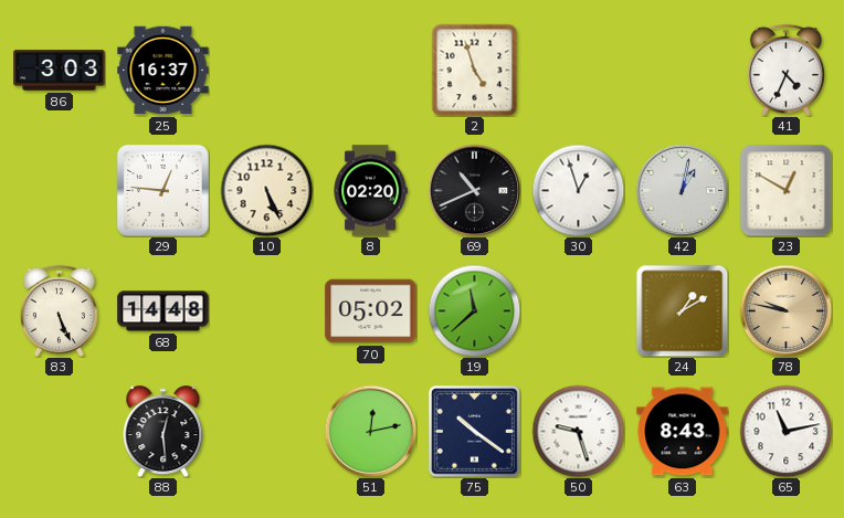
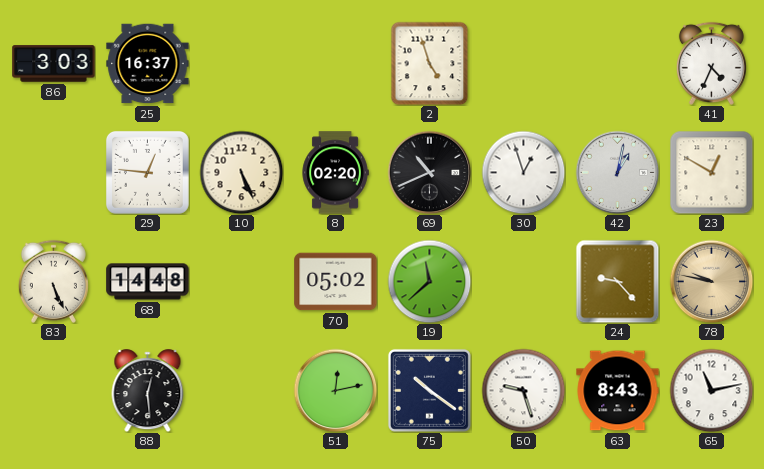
24: 1:10 -> 9:23 (617, 281)
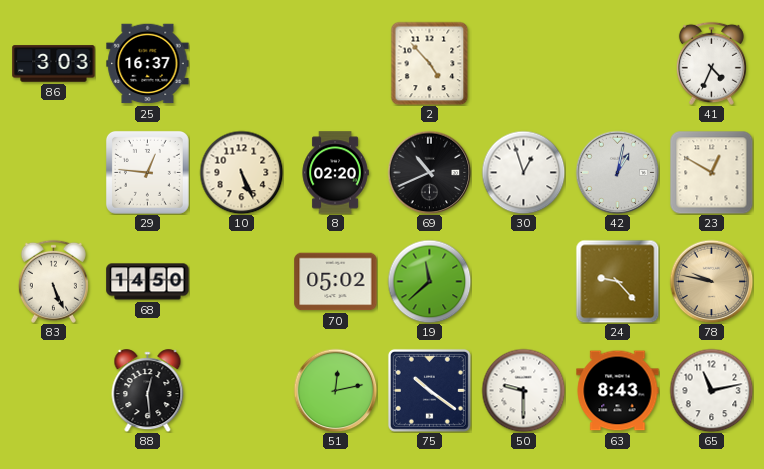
2: 4:57 -> 4:53 (430, 63)
68: 14:48 -> 14:50 (148, 282)
50: 9:27 -> 9:30 (523, 390)
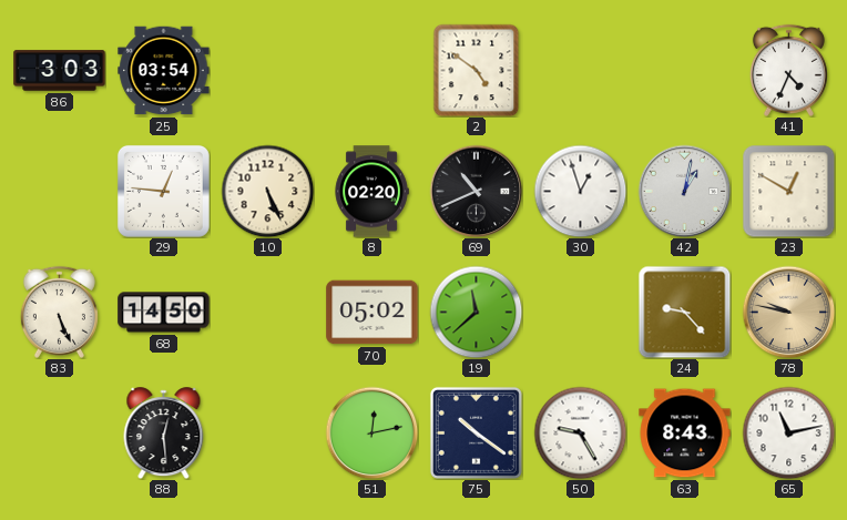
25: 16:37 -> 03:54 (164, 71)
2: 4:53 -> 4:51 (477, 70)
50: 9:30 -> 9:25 (580, 432)
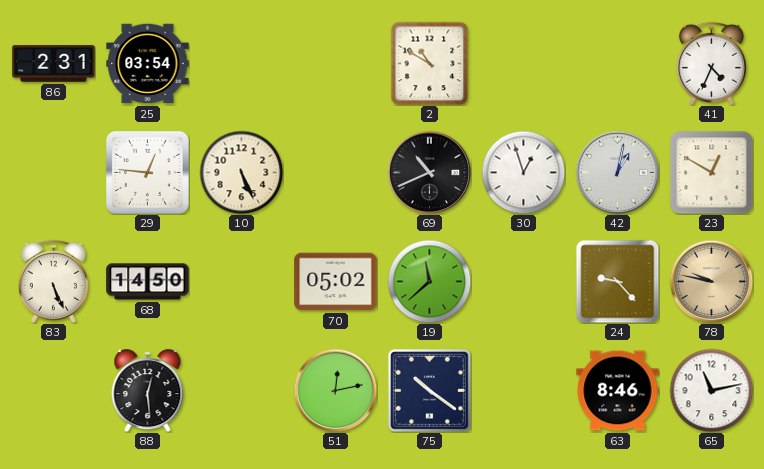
86: 3:03 -> 2:31 (54, 64)
2: 4:51 -> 10:50 (430, 63)
8: 02:20 -> none (371, 192)
50: 9:25 -> none (580, 432)
63: 8:43 -> 8:46 (618, 391)
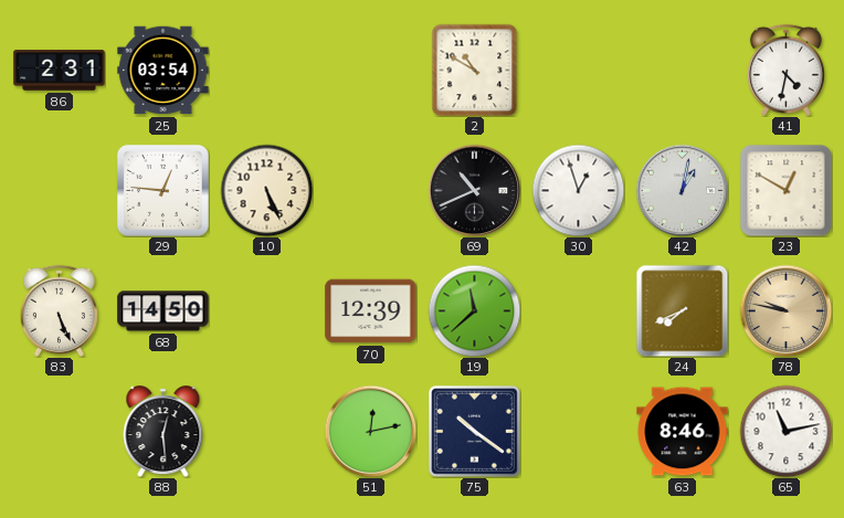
41: 4:34 -> 4:32 (785, 70)
70: 05:02 -> 12:39 (371, 311)
24: 9:23 -> 7:41 (682, 310)
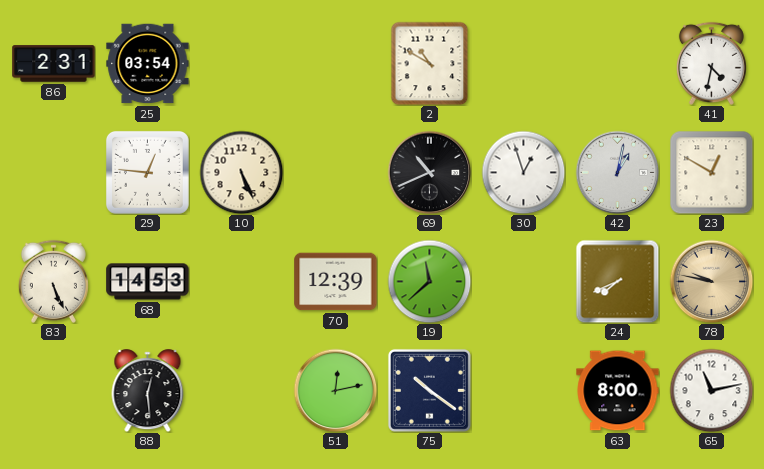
68: 14:50 -> 14:53 (148, 282)
63: 8:46 -> 8:00 (618, 391)
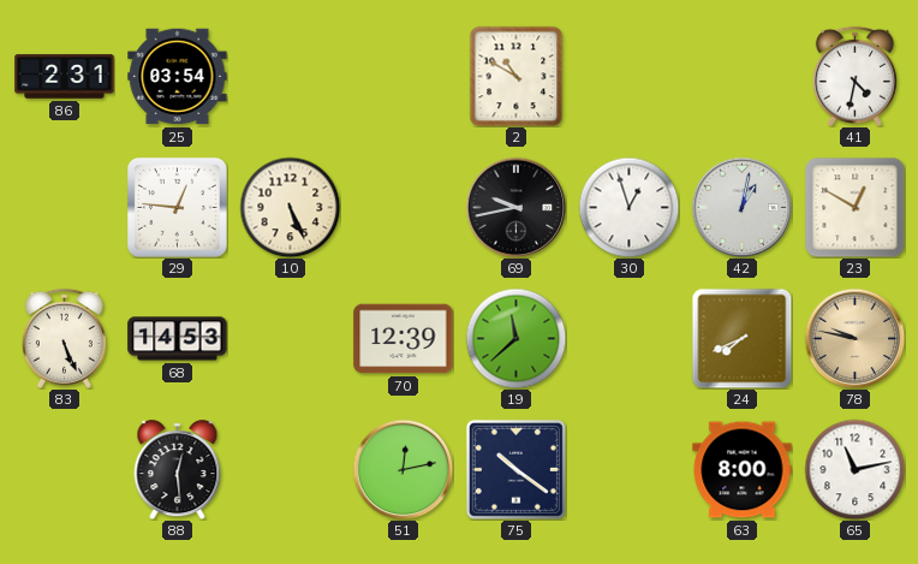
69: 10:41 -> 9:43 (515, 207)
